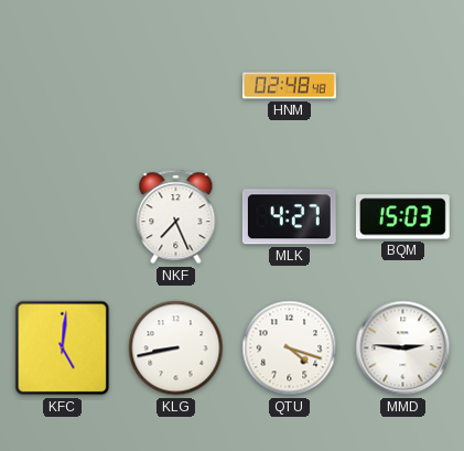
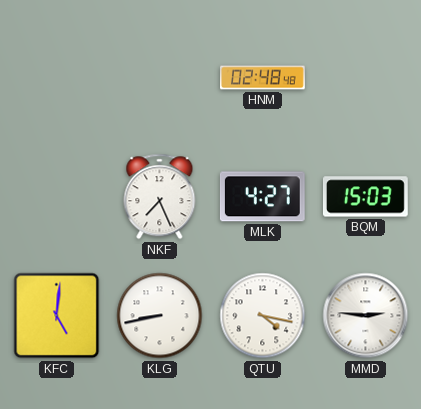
QTU: 4:18 -> 4:17 (263, 316)
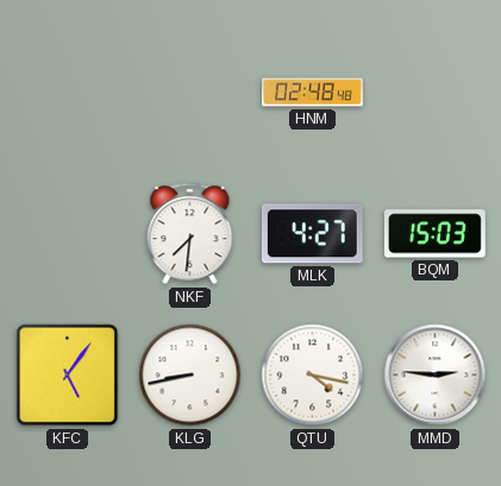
NKF: 7:26 -> 7:31 (190, 234)
KFC: 5:01 -> 5:06 (68, 375)
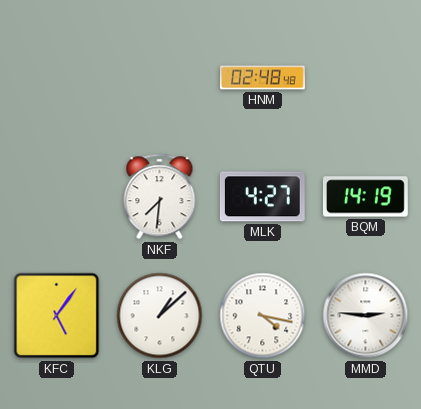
BQM: 15:03 -> 14:19 (365, 197)
KLG: 8:43 -> 1:08 (160, 316)
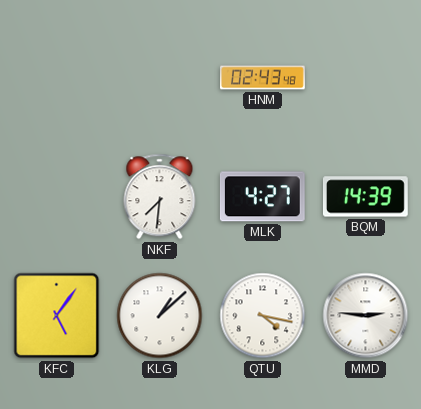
HNM: 02:48 -> 02:43 (263, 78)
BQM: 14:19 -> 14:39 (365, 197)
